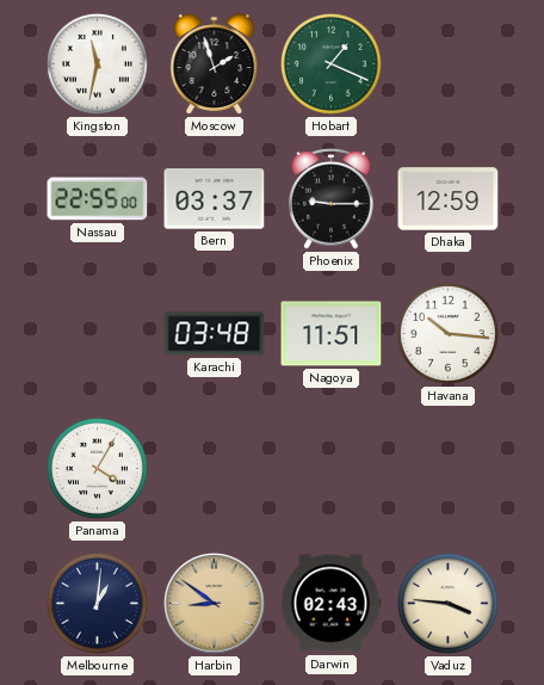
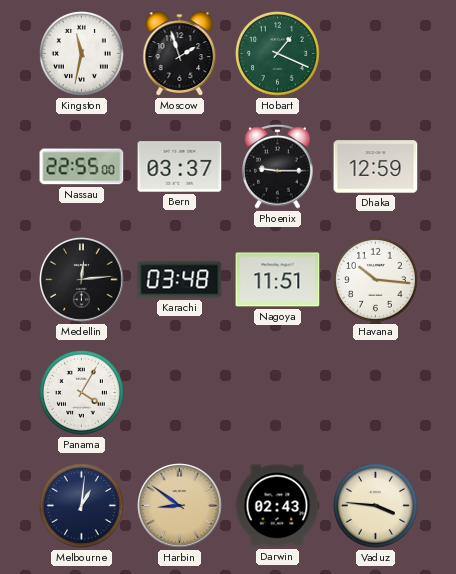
Medellin: none -> 12:14 (82, 280)
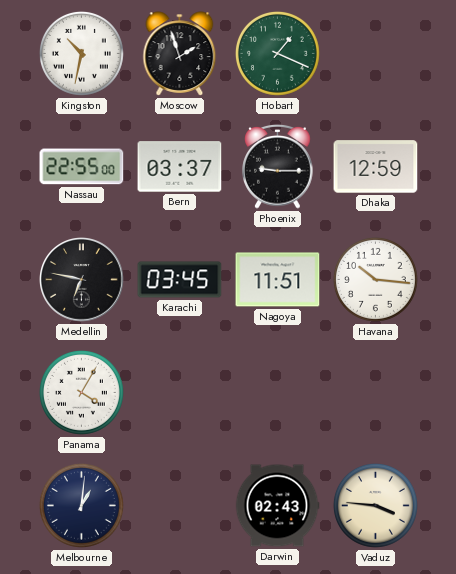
Kingston: 11:32 -> 10:32 (81, 53)
Medellin: 12:14 -> 6:47 (82, 280)
Karachi: 03:48 -> 03:45 (180, 280)
Harbin: 8:51 -> none (180, 506)
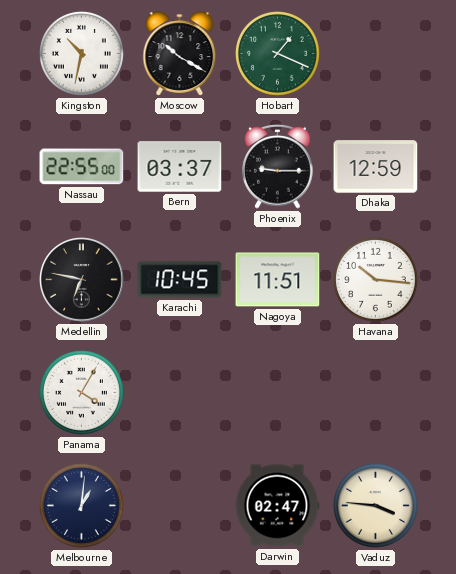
Moscow: 1:57 -> 10:20 (180, 54)
Karachi: 03:45 -> 10:45 (180, 280)
Darwin: 02:43 -> 02:47 (277, 506)
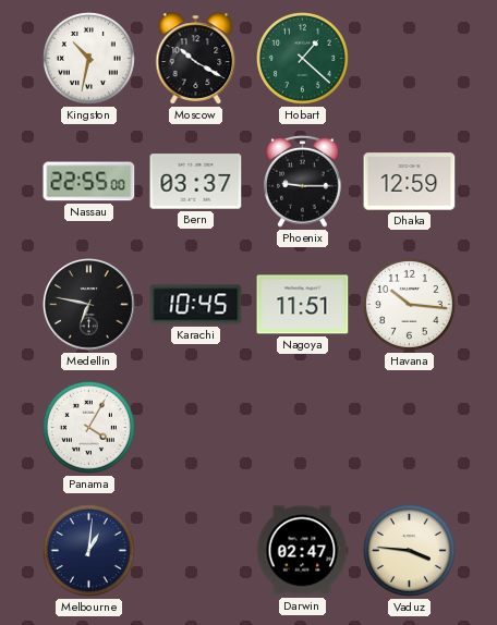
Hobart: 1:19 -> 1:22 (302, 58)
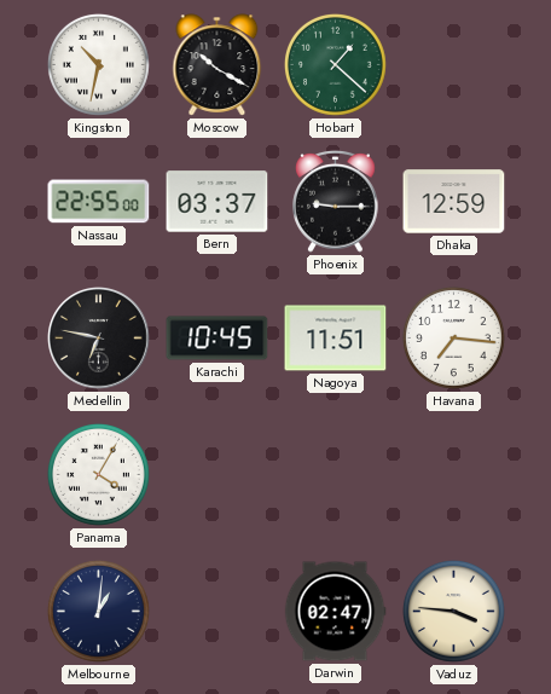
Havana: 10:16 -> 7:16 (453, 337)
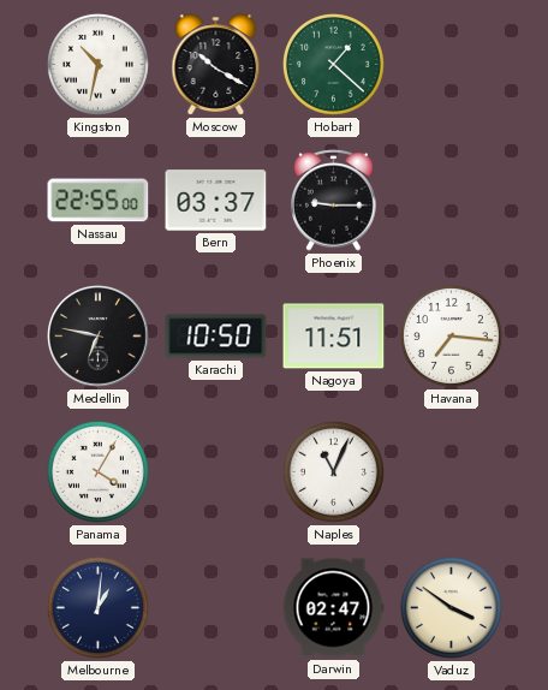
Dhaka: 12:59 -> none (454, 202)
Karachi: 10:45 -> 10:50 (216, 337)
Naples: none -> 11:04 (333, 471)
Vaduz: 3:46 -> 3:51 (451, 607)
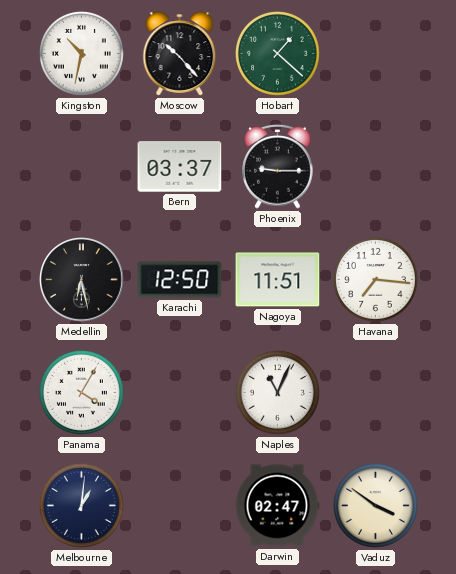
Moscow: 10:20 -> 10:23 (180, 54)
Nassau: 22:55 -> none (99, 201)
Medellin: 6:47 -> 6:28 (82, 280)
Karachi: 10:50 -> 12:50 (180, 280)
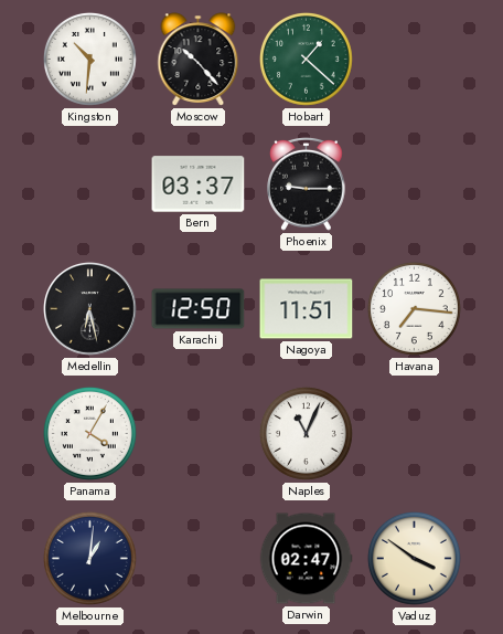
Kingston: 10:32 -> 10:31 (89, 59)
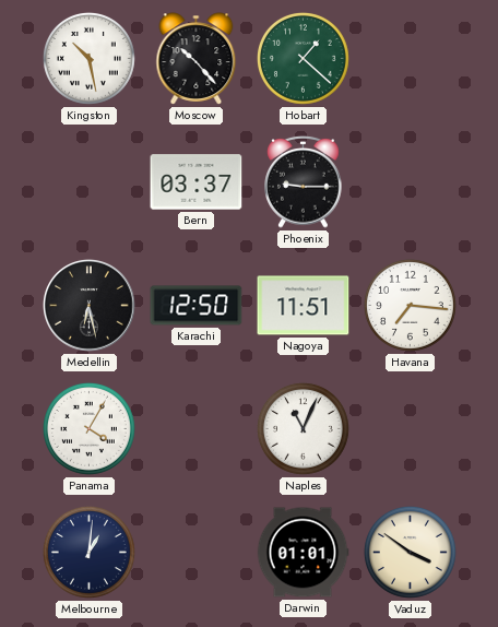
Kingston: 10:31 -> 10:28 (88, 58)
Darwin: 02:47 -> 01:01 (303, 553)
